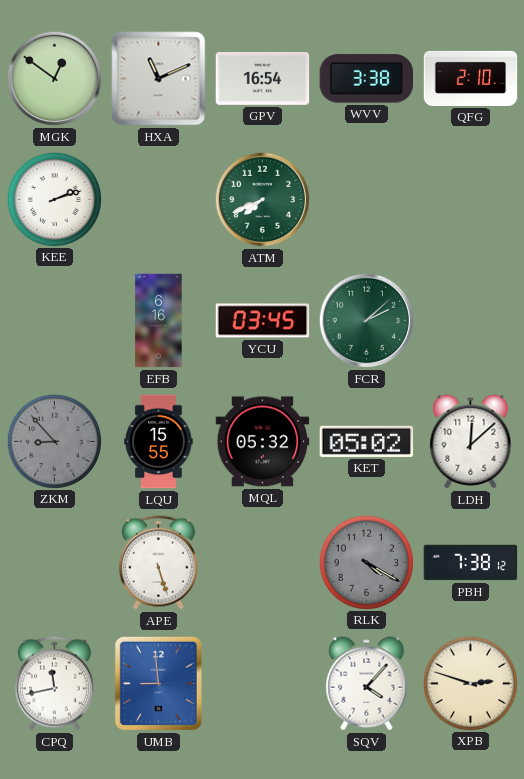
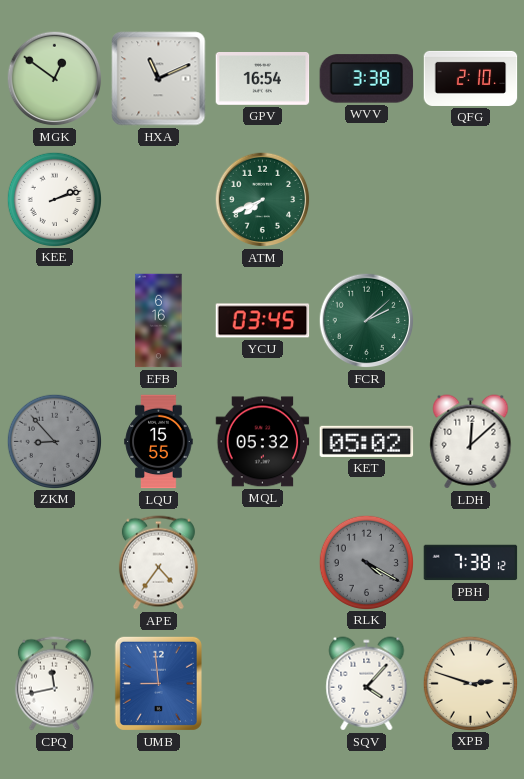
APE: 5:27 -> 4:36 (158, 563)
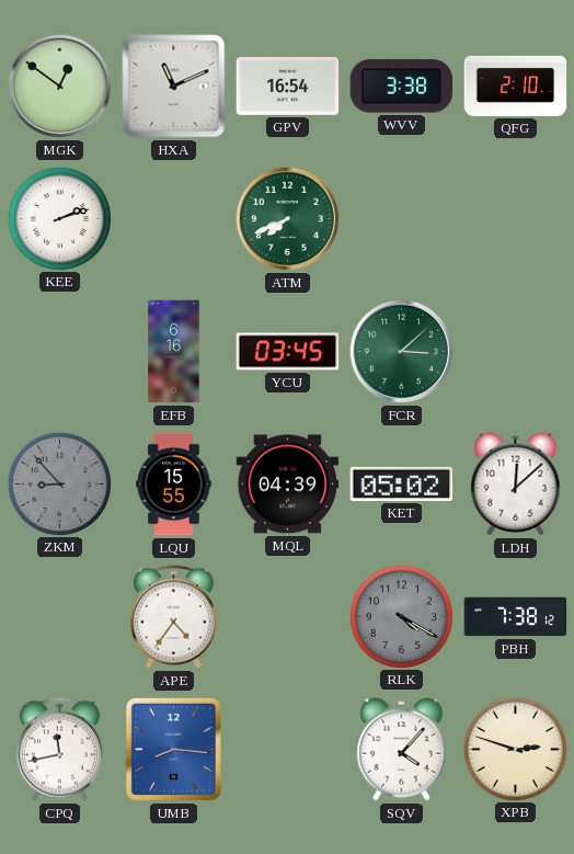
FCR: 2:08 -> 3:08 (402, 352)
MQL: 05:32 -> 04:39 (288, 485)
UMB: 8:59 -> 8:16 (173, 749)
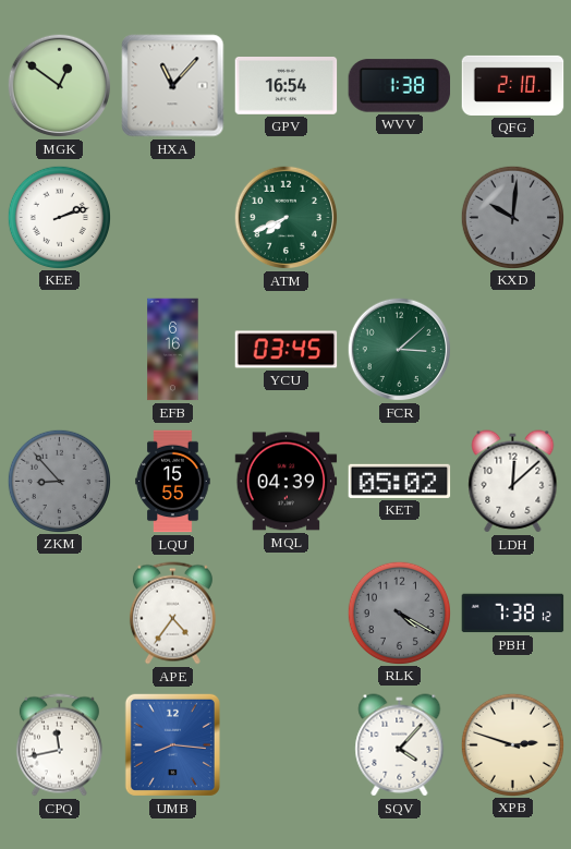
HXA: 11:11 -> 11:07 (173, 86)
WVV: 3:38 -> 1:38 (400, 86)
KXD: none -> 10:01 (512, 217)
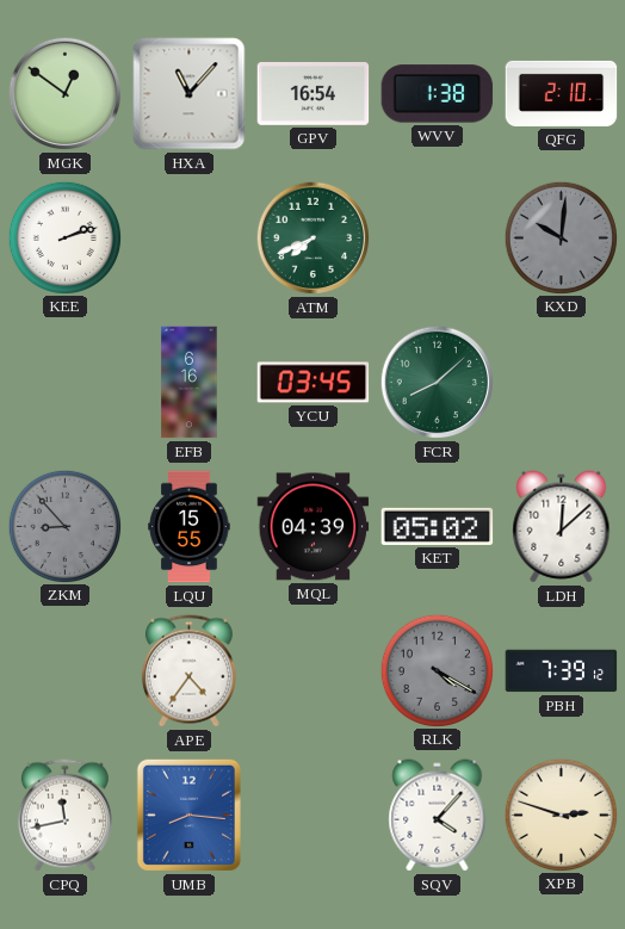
FCR: 3:08 -> 8:08 (438, 383)
PBH: 7:38 -> 7:39 (562, 671)
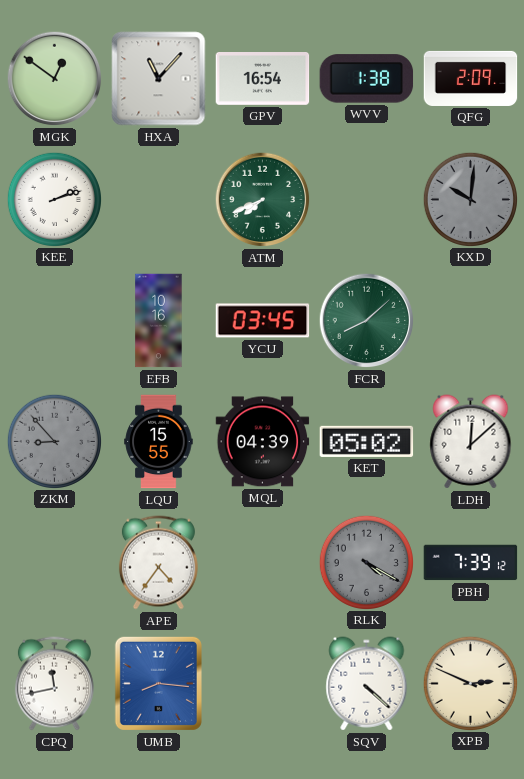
QFG: 2:10 -> 2:09 (471, 78)
EFB: 6:16 -> 10:16 (159, 321)
SQV: 4:07 -> 4:22 (367, 684)
XPB: 2:48 -> 2:49 (470, 683)
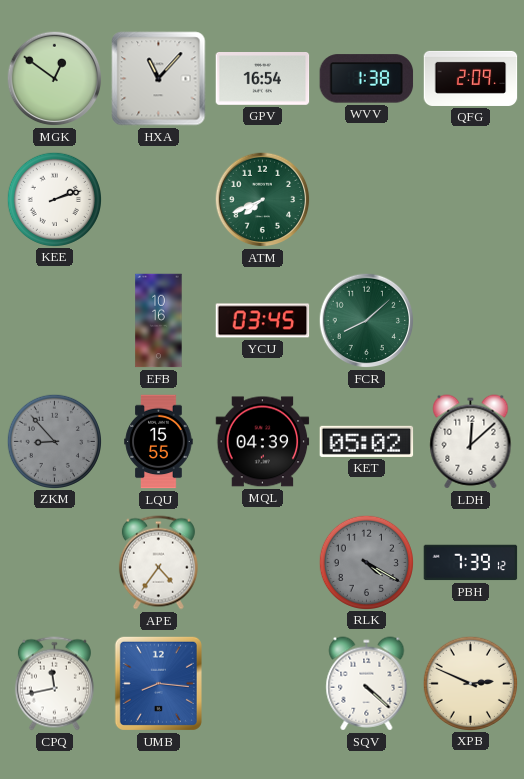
KXD: 10:01 -> none (470, 199)
